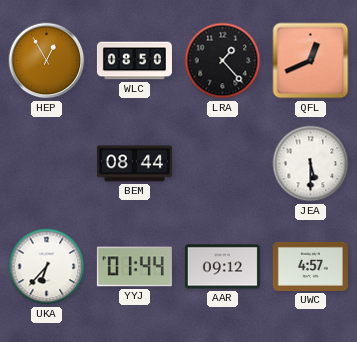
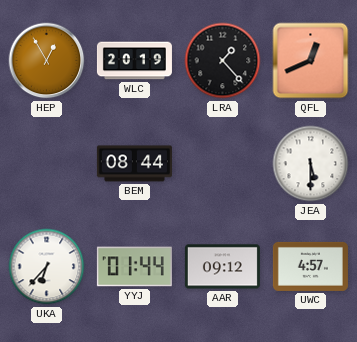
WLC: 08:50 -> 20:19 (134, 61)
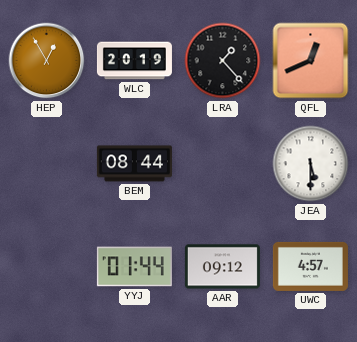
UKA: 6:37 -> none (47, 267)
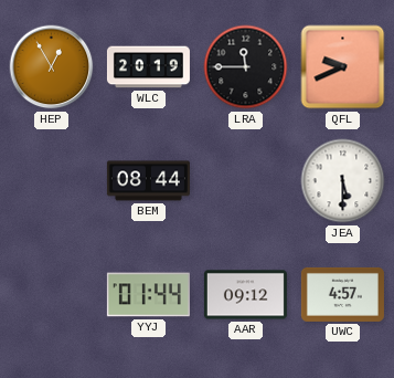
LRA: 1:23 -> 11:45 (246, 67)
QFL: 12:41 -> 9:41 (343, 67)
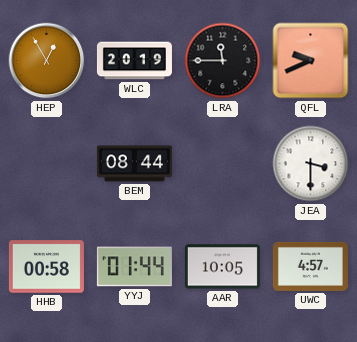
JEA: 5:30 -> 3:30 (311, 164)
HHB: none -> 00:58 (46, 267)
AAR: 09:12 -> 10:05 (222, 267)
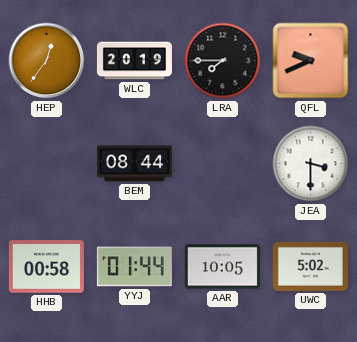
HEP: 12:55 -> 12:36 (47, 61)
LRA: 11:45 -> 7:45 (223, 61)
UWC: 4:57 -> 5:02 (310, 266)
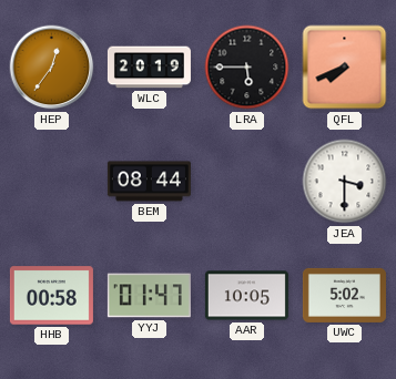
LRA: 7:45 -> 5:45 (247, 68)
QFL: 9:41 -> 7:41 (345, 68)
YYJ: 01:44 -> 01:47 (149, 296)
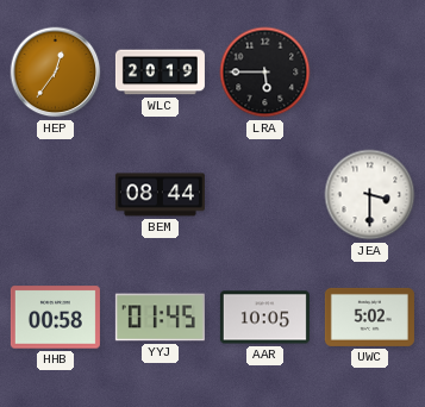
QFL: 7:41 -> none (345, 68)
YYJ: 01:47 -> 01:45 (160, 318)
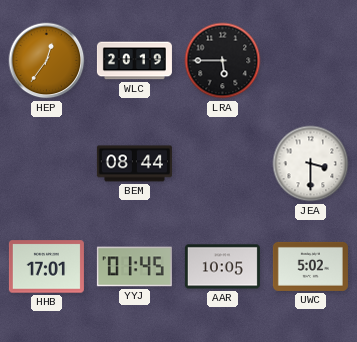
HHB: 00:58 -> 17:01 (46, 267)
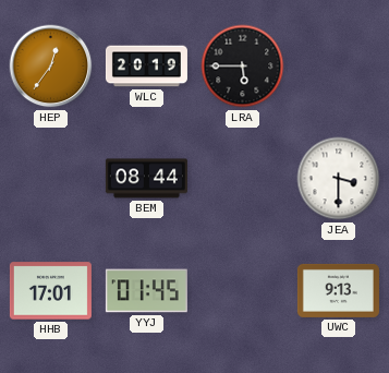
AAR: 10:05 -> none (222, 267)
UWC: 5:02 -> 9:13 (338, 290)
